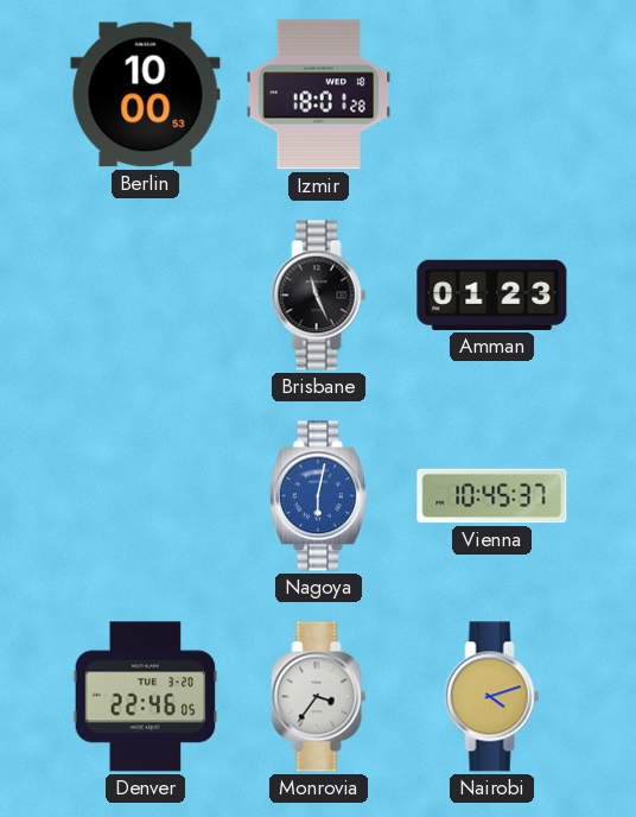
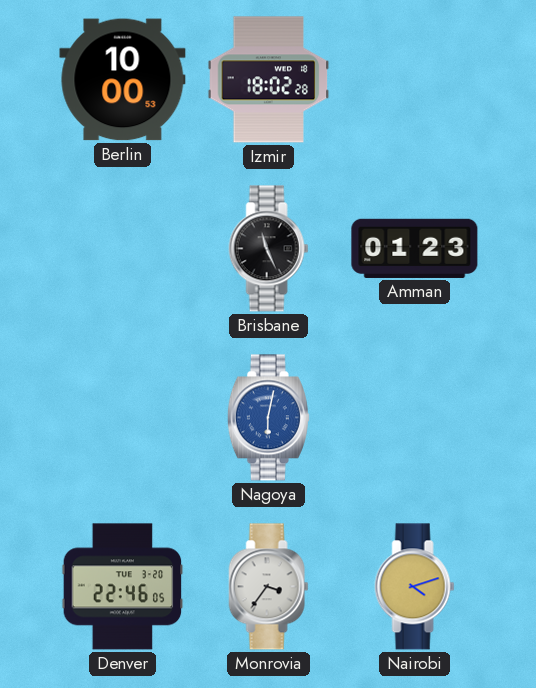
Izmir: 18:01 -> 18:02 (269, 80)
Vienna: 10:45 -> none (492, 496)
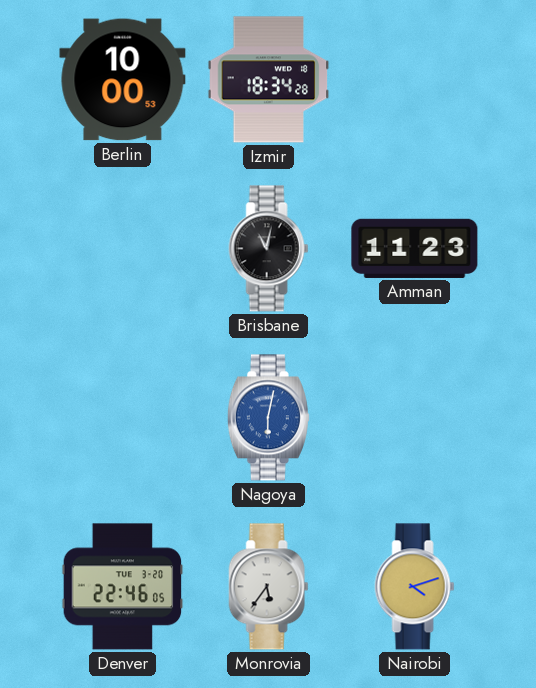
Izmir: 18:02 -> 18:34 (269, 80)
Brisbane: 11:26 -> 11:02 (269, 249)
Amman: 01:23 -> 11:23 (415, 248)
Monrovia: 3:36 -> 5:36 (269, 587)
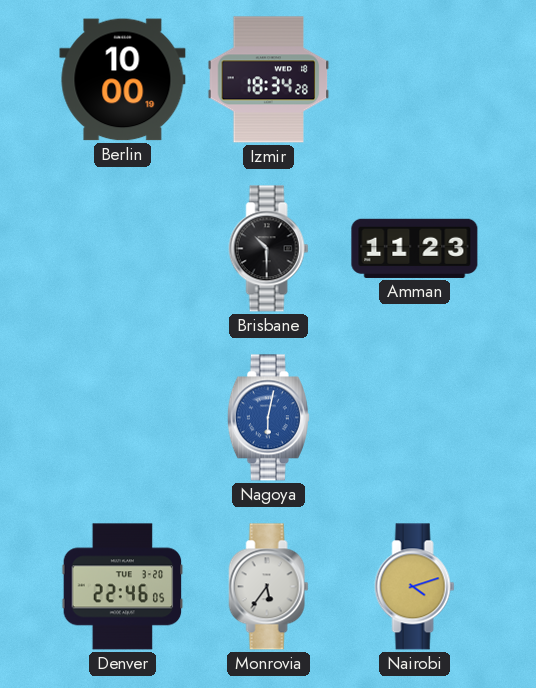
Berlin: 10:00:53 -> 10:00:19 (123, 80)
Brisbane: 11:02 -> 10:30 (269, 249)
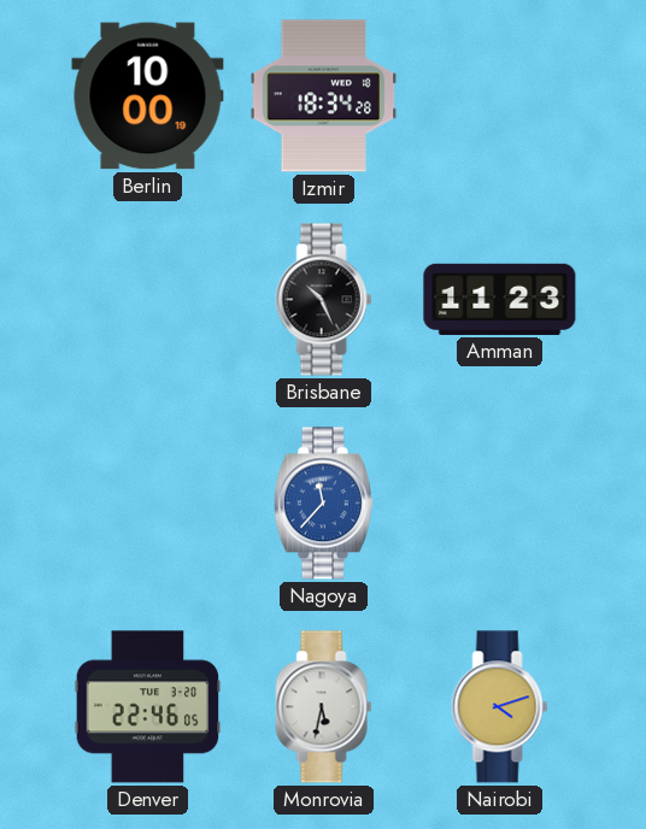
Brisbane: 10:30 -> 10:26 (324, 300)
Nagoya: 6:02 -> 11:37 (323, 504)
Monrovia: 5:36 -> 5:32 (324, 707)
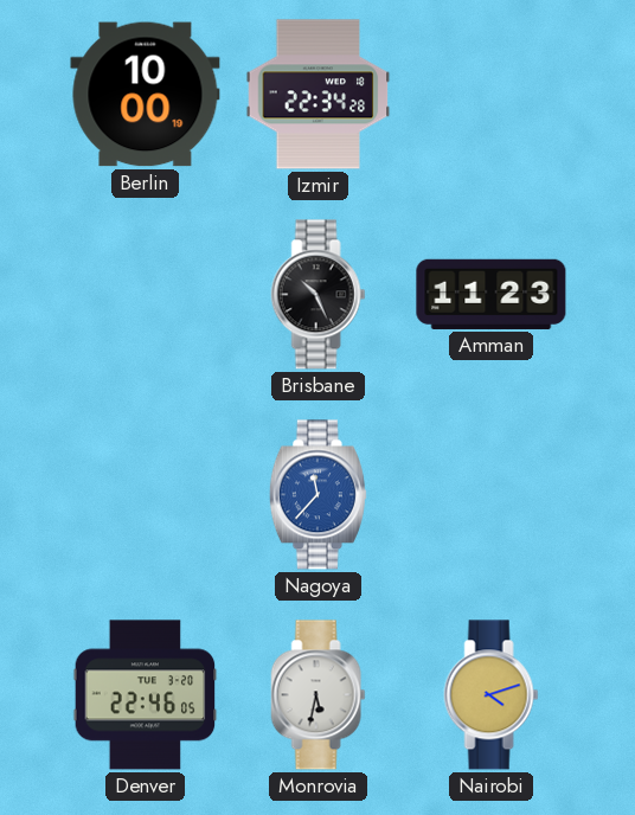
Izmir: 18:34 -> 22:34 (319, 95)
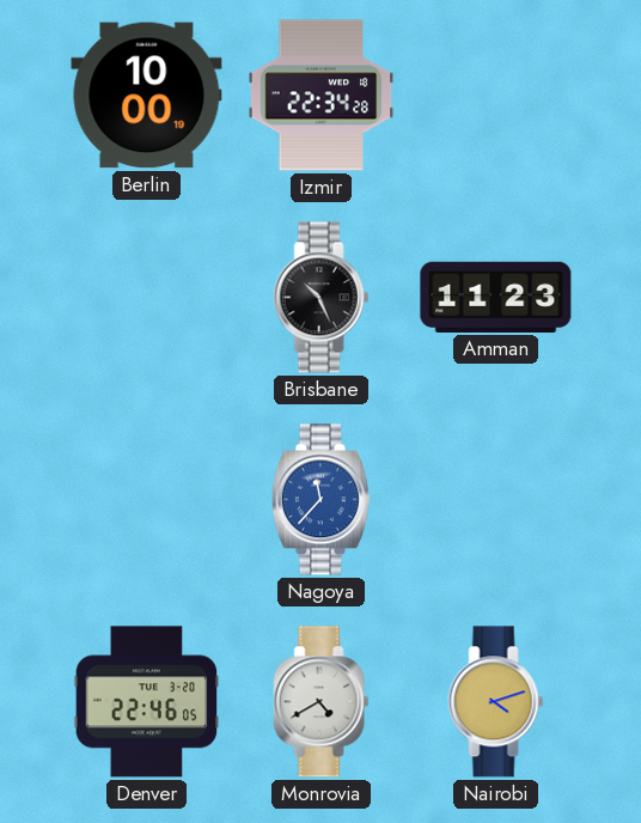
Monrovia: 5:32 -> 4:40 (322, 702)
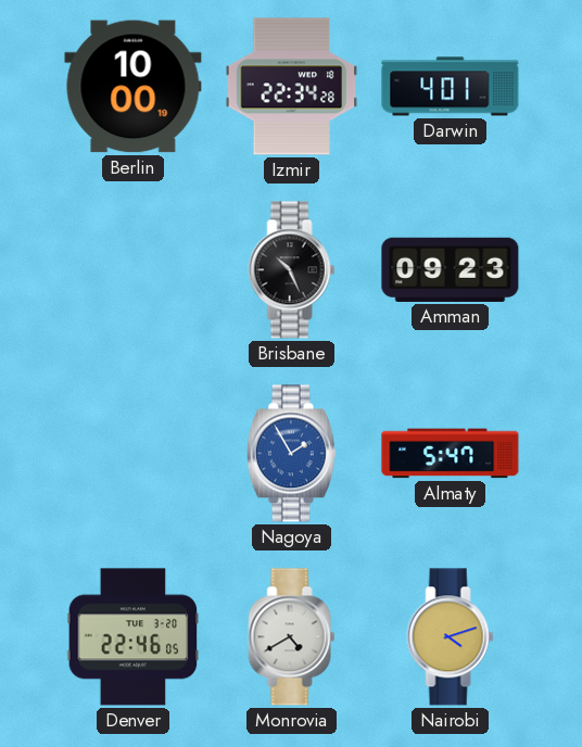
Darwin: none -> 4:01 (451, 87)
Amman: 11:23 -> 09:23 (451, 269)
Nagoya: 11:37 -> 1:55 (291, 454)
Almaty: none -> 5:47 (451, 454)
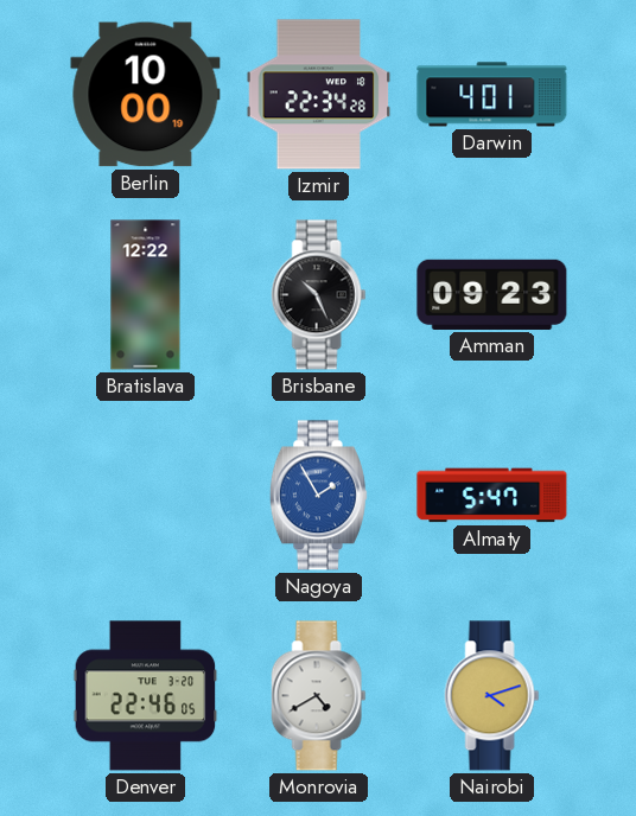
Bratislava: none -> 12:22 (146, 295)
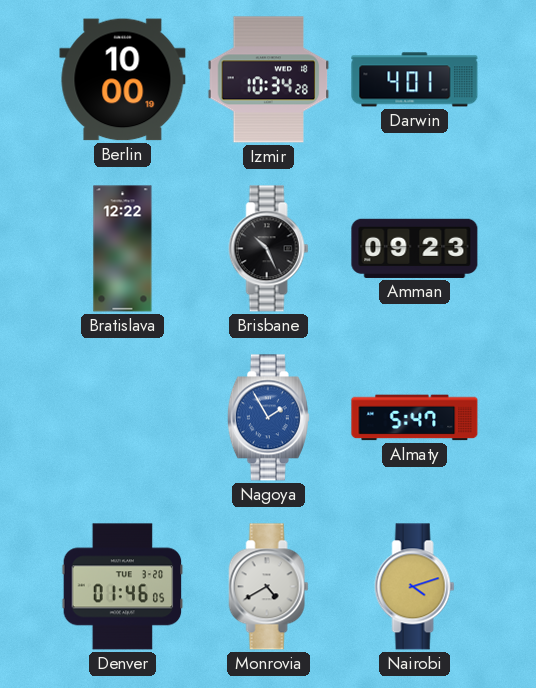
Izmir: 22:34 -> 10:34 (269, 80)
Denver: 22:46 -> 01:46 (123, 587)
